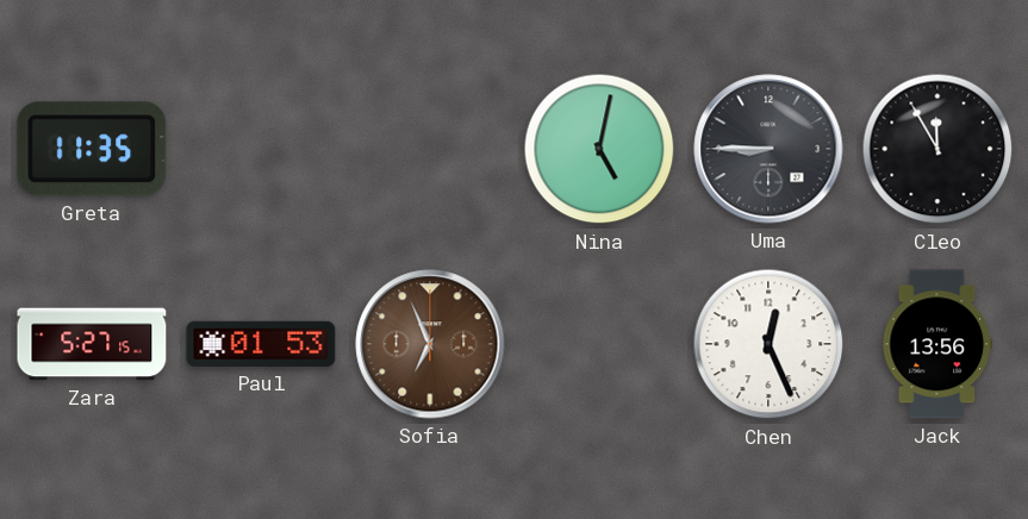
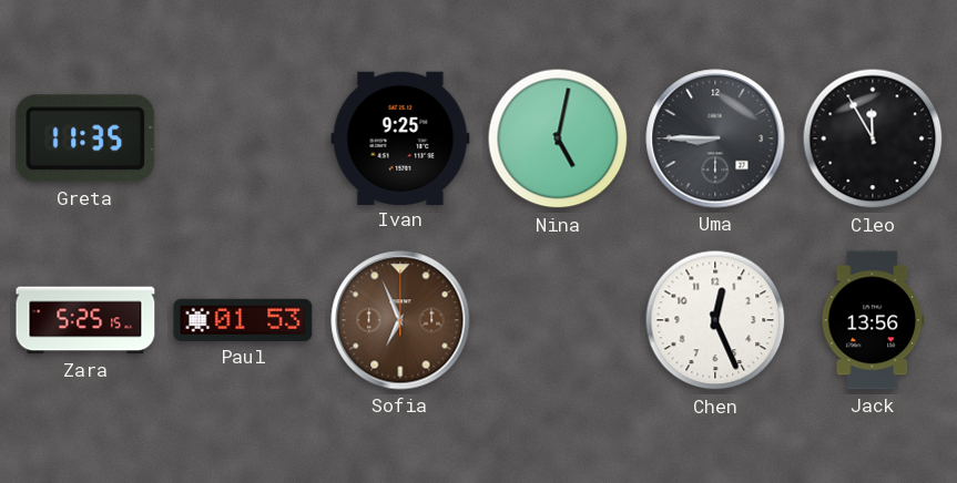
Ivan: none -> 9:25 (400, 137)
Zara: 5:27 -> 5:25 (85, 320)
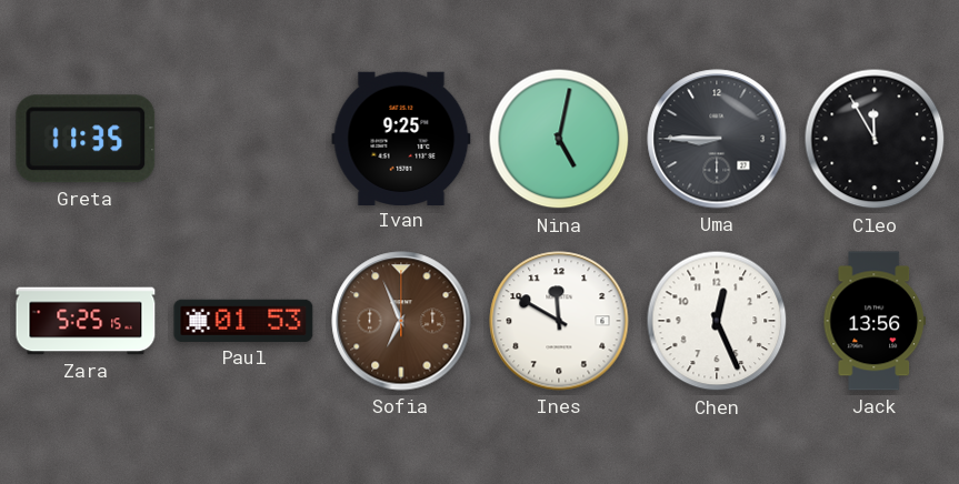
Ines: none -> 11:50 (559, 321)
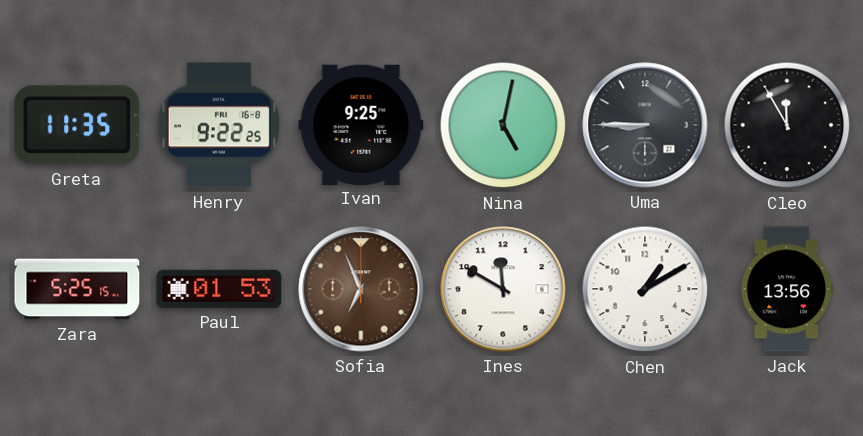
Henry: none -> 9:22 (219, 125)
Chen: 12:26 -> 1:10 (645, 289)
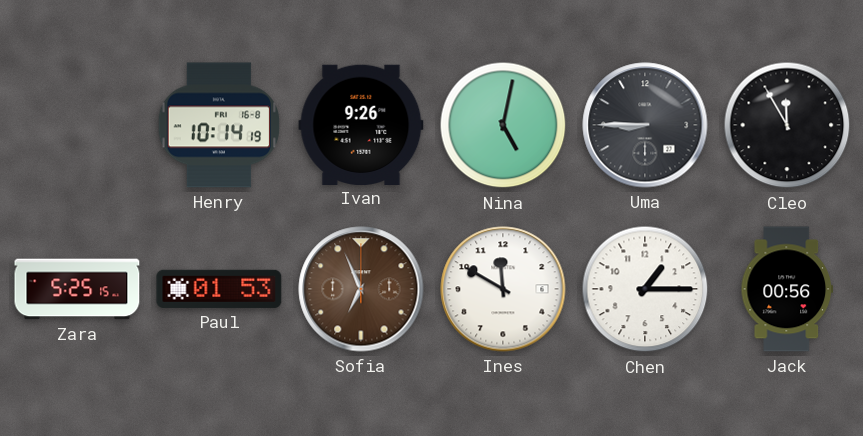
Greta: 11:35 -> none (77, 125)
Henry: 9:22 -> 10:14 (219, 125)
Ivan: 9:25 -> 9:26 (361, 124)
Chen: 1:10 -> 1:15 (645, 289)
Jack: 13:56 -> 00:56 (786, 289)
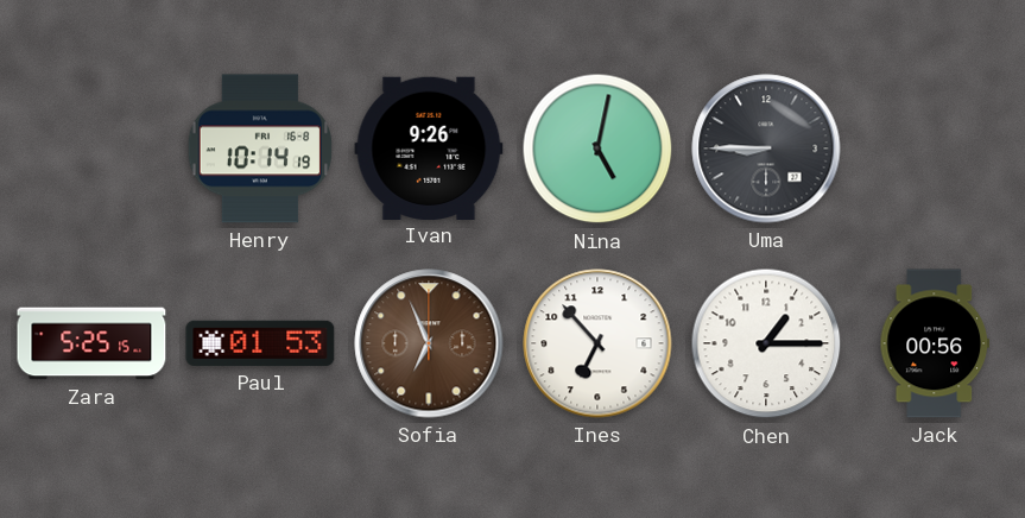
Cleo: 11:55 -> none (787, 125)
Ines: 11:50 -> 6:53 (597, 343)
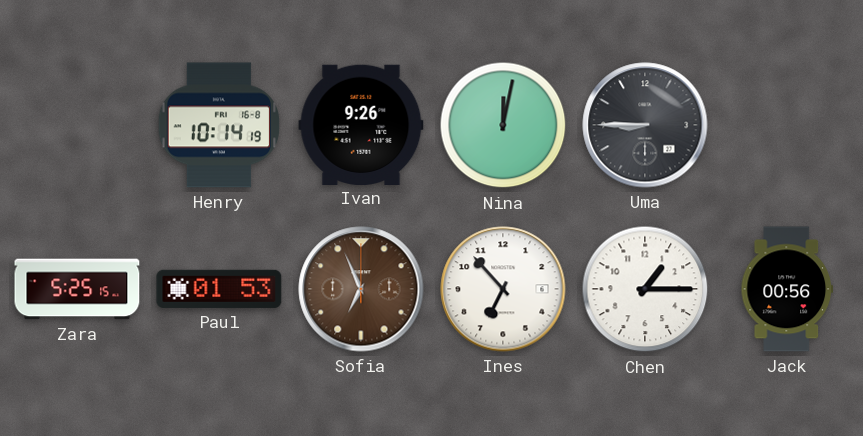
Nina: 5:02 -> 12:02 (503, 125)
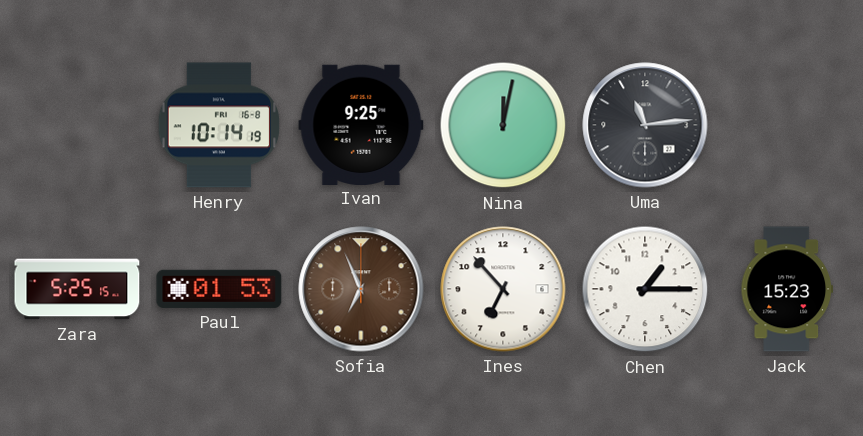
Ivan: 9:26 -> 9:25 (361, 124)
Uma: 8:45 -> 11:14 (645, 125)
Jack: 00:56 -> 15:23 (786, 289)
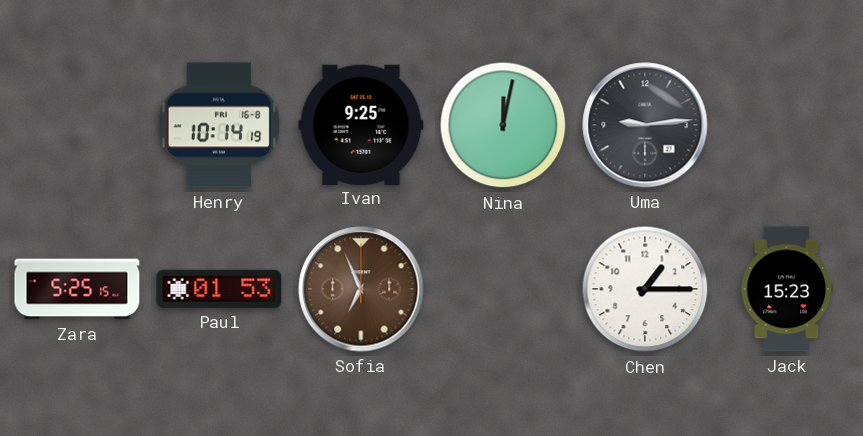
Uma: 11:14 -> 9:14 (645, 125)
Ines: 6:53 -> none (503, 289)
